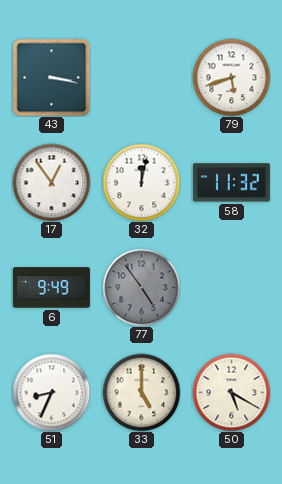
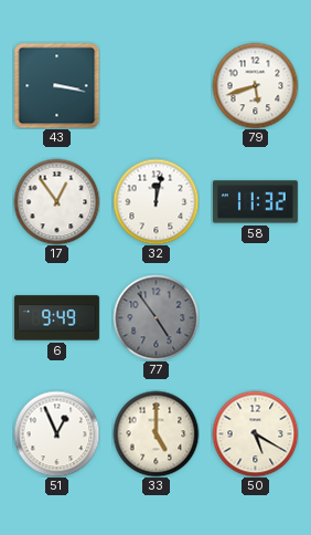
51: 8:34 -> 12:56 (56, 433)
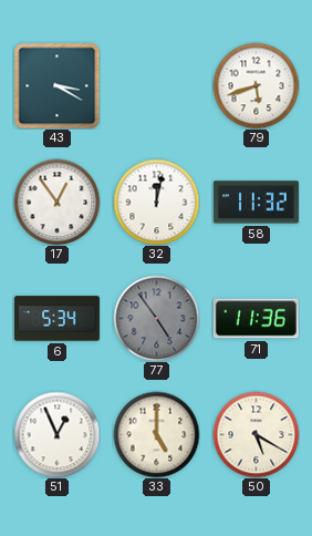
43: 3:17 -> 3:20 (56, 85)
6: 9:49 -> 5:34 (56, 319)
71: none -> 11:36 (256, 319)
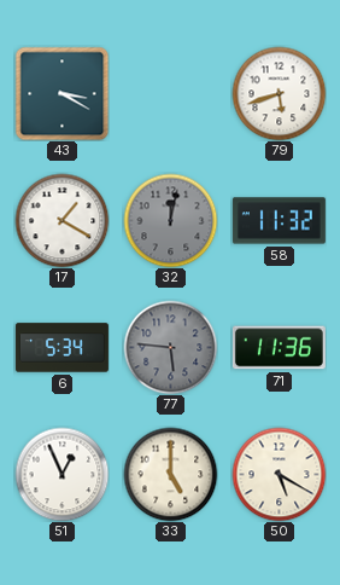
17: 12:54 -> 1:20 (61, 220)
32 dial: white -> grey (170, 220)
77: 4:54 -> 5:46 (170, 347)
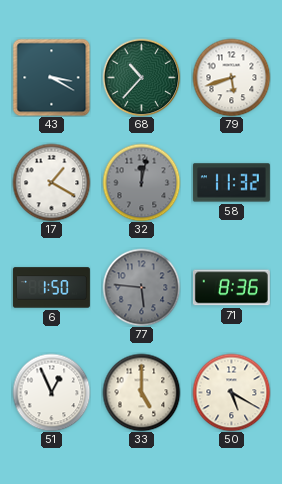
68: none -> 10:37 (141, 77)
6: 5:34 -> 1:50 (51, 288)
71: 11:36 -> 8:36 (231, 288)
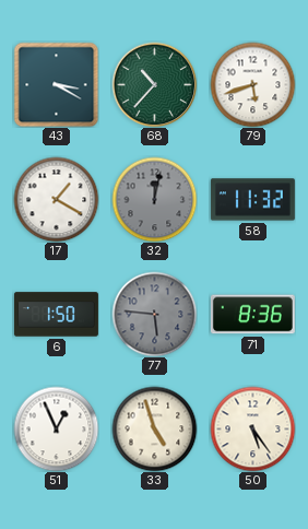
33: 5:00 -> 4:57 (154, 428)
50: 5:20 -> 5:24 (252, 428)
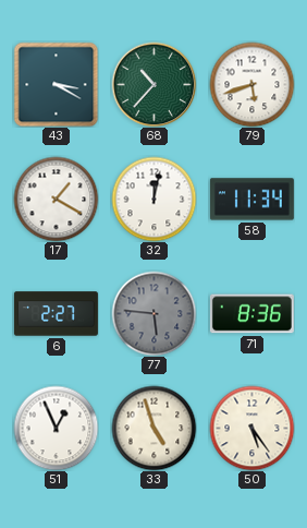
32 dial: grey -> white (153, 199)
58: 11:32 -> 11:34 (251, 200)
6: 1:50 -> 2:27 (56, 314)
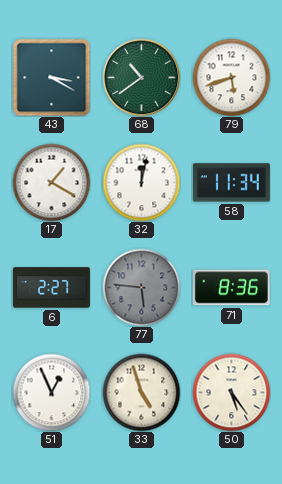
68: 10:37 -> 10:39 (141, 77)
